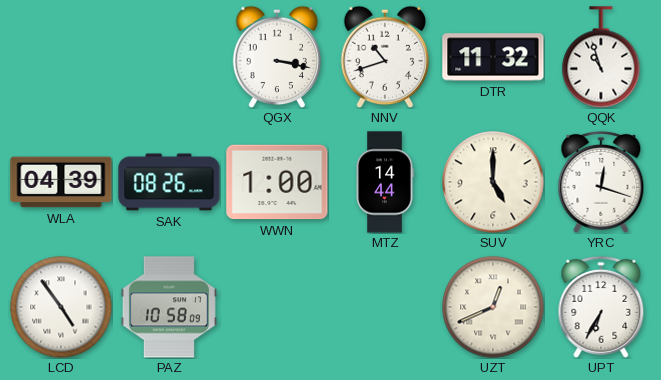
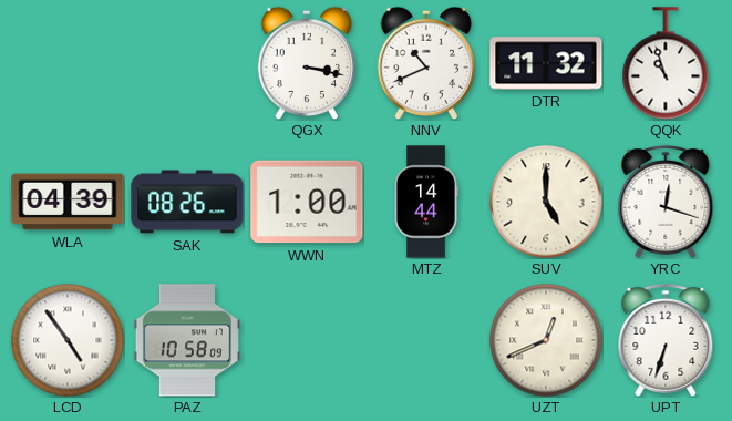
NNV: 10:42 -> 10:41 (426, 63)
UPT: 6:35 -> 6:33 (666, 340)
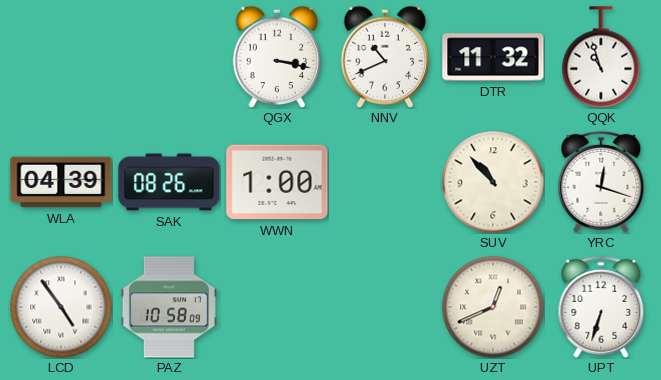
MTZ: 14:44 -> none (426, 202)
SUV: 5:00 -> 10:53 (493, 182)
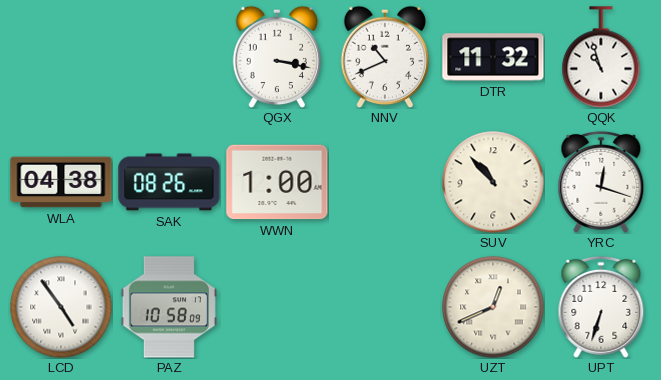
WLA: 04:39 -> 04:38 (61, 182)
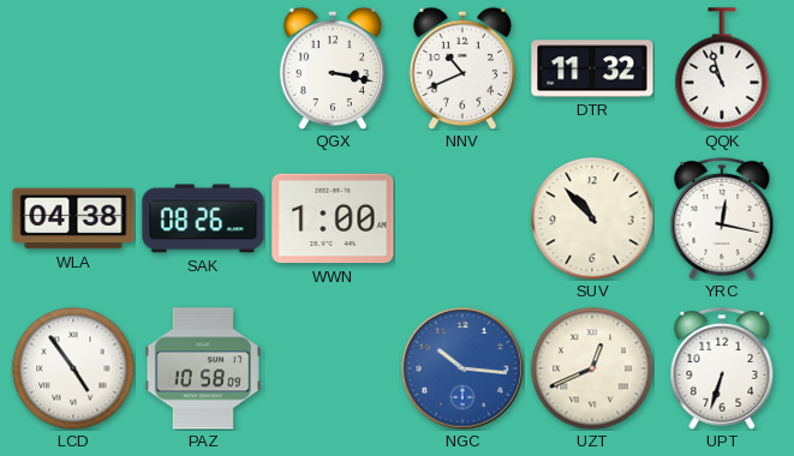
YRC: 12:18 -> 12:17 (722, 218)
NGC: none -> 10:16 (464, 370)
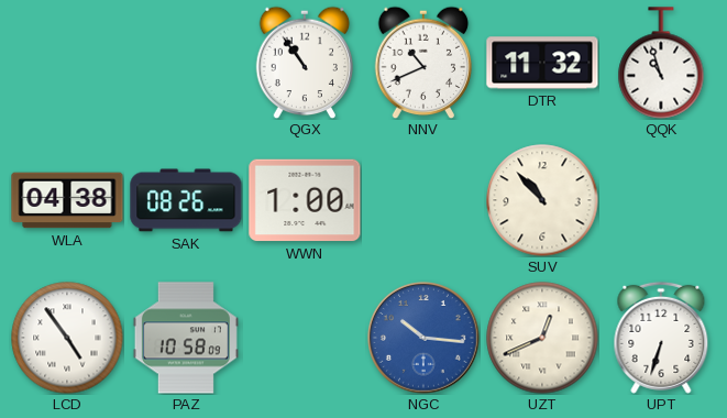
QGX: 3:17 -> 10:54 (305, 63)
YRC: 12:17 -> none (722, 218)
